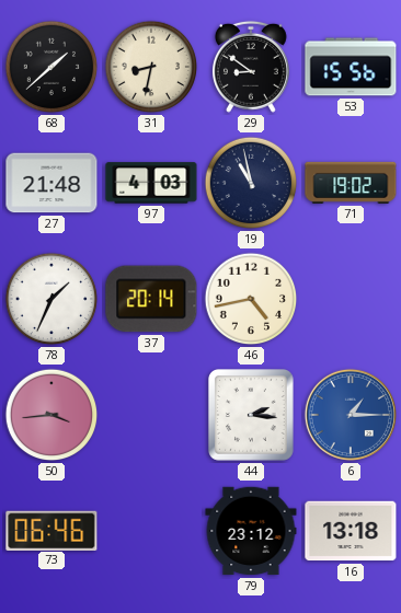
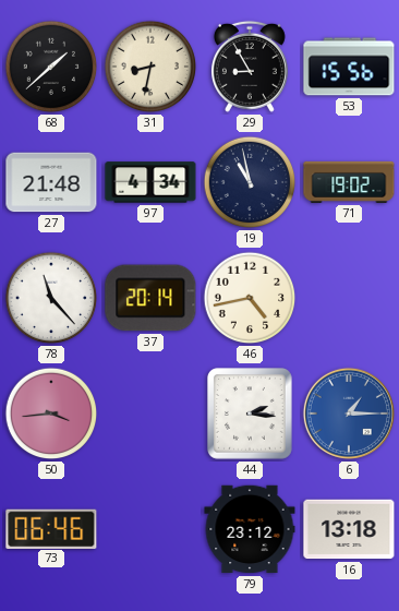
29: 8:51 -> 8:55 (250, 67)
97: 4:03 -> 4:34 (150, 182)
78: 1:34 -> 11:23 (51, 298)
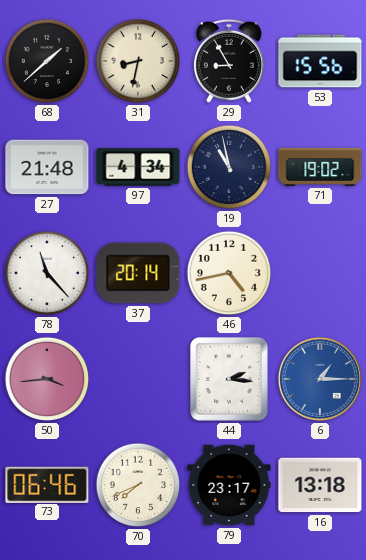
70: none -> 7:41 (138, 485)
79: 23:12 -> 23:17 (229, 485)
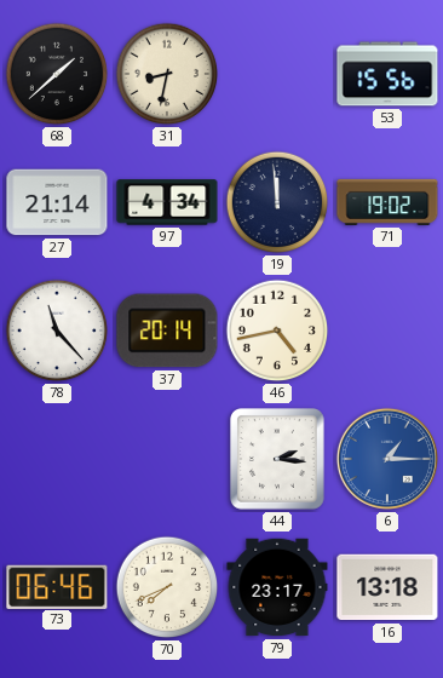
29: 8:55 -> none (229, 61)
27: 21:48 -> 21:14 (57, 202)
19: 10:58 -> 11:59 (277, 202)
50: 3:44 -> none (47, 379)
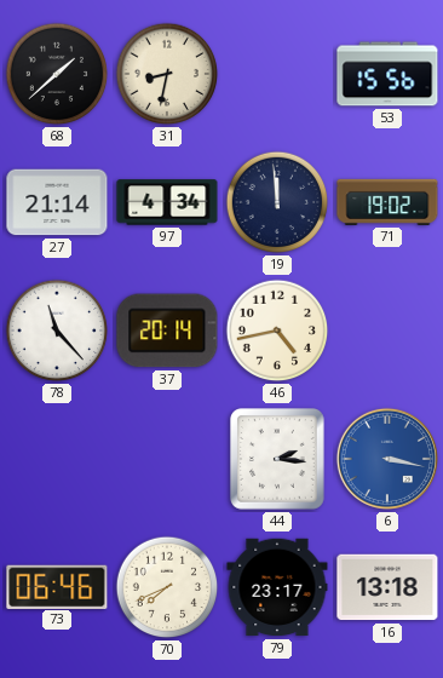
6: 1:15 -> 3:17 (387, 459)
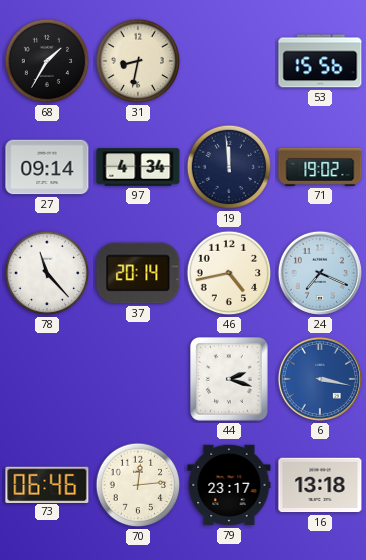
68: 1:38 -> 1:35 (47, 61)
27: 21:14 -> 09:14 (47, 167)
24: none -> 7:19 (320, 273)
44: 2:16 -> 2:18 (230, 380)
70: 7:41 -> 12:14 (138, 485)
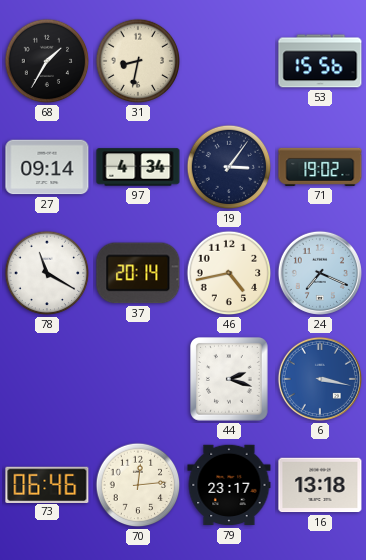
19: 11:59 -> 3:06 (229, 167)
78: 11:23 -> 11:20 (47, 273)
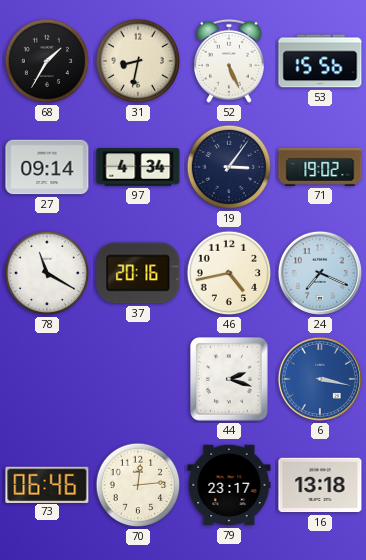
52: none -> 5:26 (229, 61)
37: 20:14 -> 20:16 (138, 273)
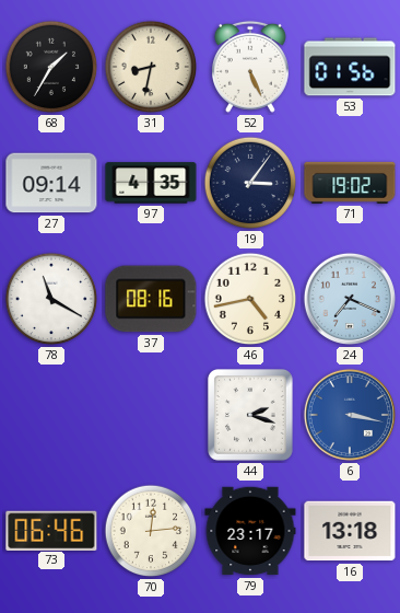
53: 15:56 -> 01:56 (350, 67)
97: 4:34 -> 4:35 (151, 183)
37: 20:16 -> 08:16 (151, 299)
